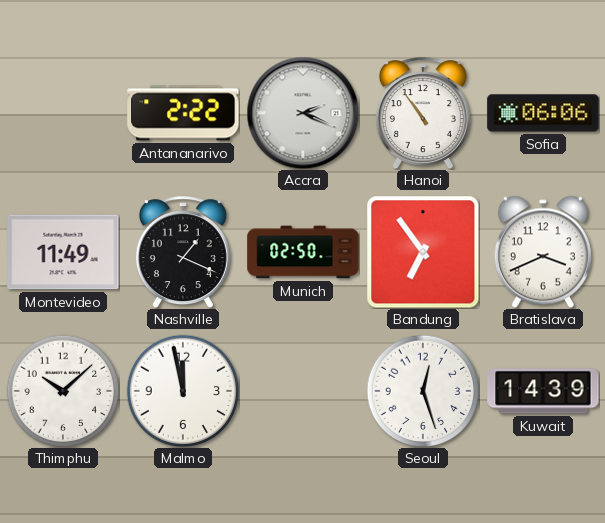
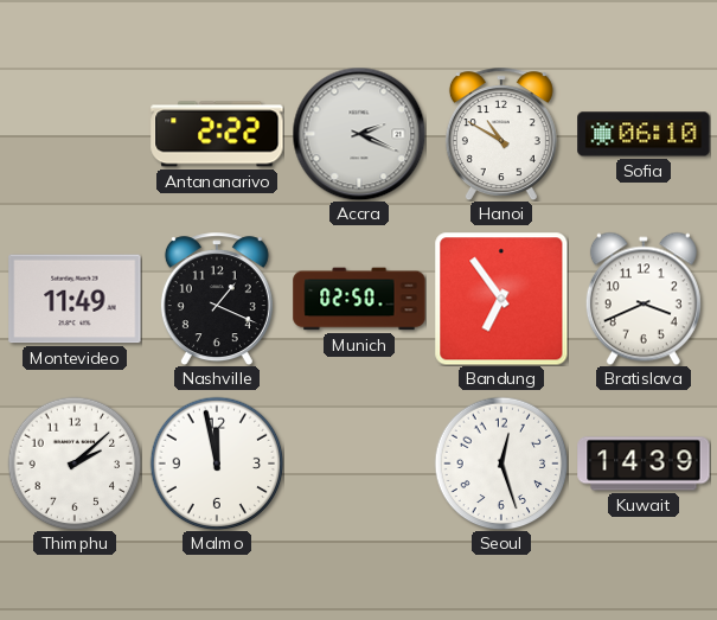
Hanoi: 10:54 -> 10:50 (501, 134)
Sofia: 06:06 -> 06:10 (644, 134)
Thimphu: 10:08 -> 2:08 (75, 464)
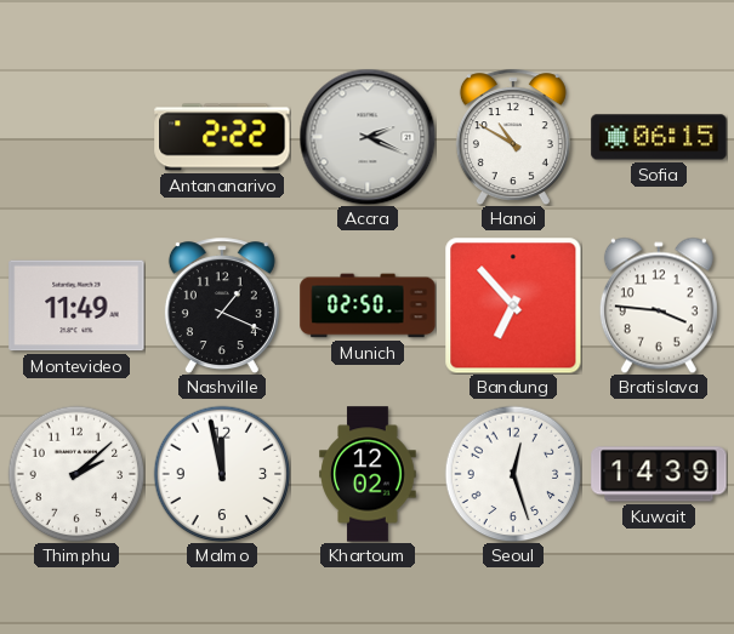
Sofia: 06:10 -> 06:15 (659, 137)
Bandung: 6:54 -> 6:53 (513, 305)
Bratislava: 3:41 -> 3:46 (659, 305)
Khartoum: none -> 12:02 (368, 474)
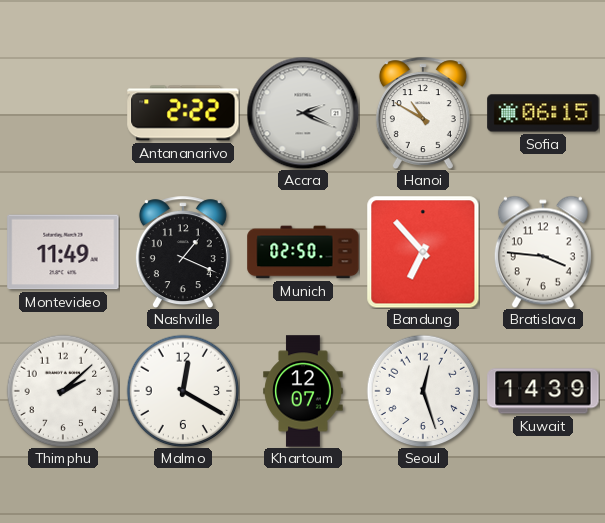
Malmo: 11:58 -> 12:20 (183, 391)
Khartoum: 12:02 -> 12:07 (303, 391)
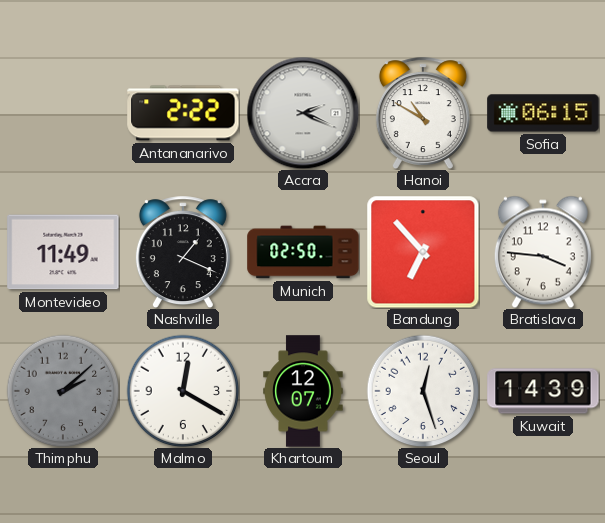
Thimphu dial: white -> grey (63, 391)
